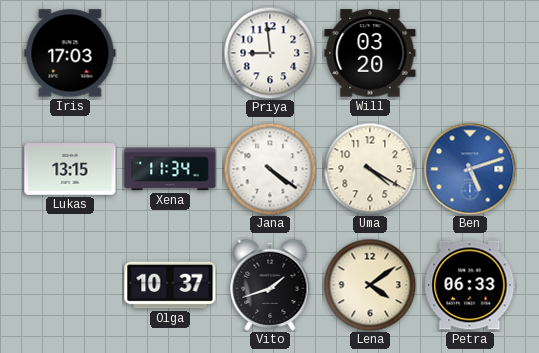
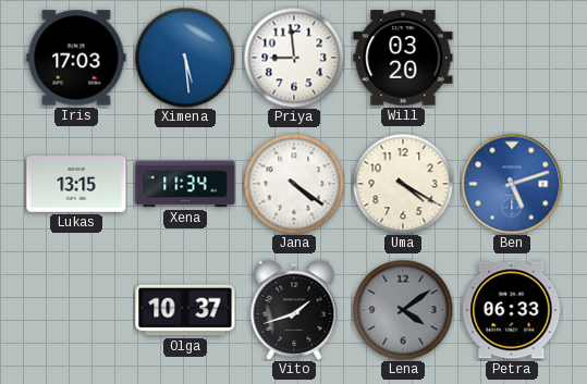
Ximena: none -> 5:29 (185, 58)
Lena dial: cream -> grey (403, 310)
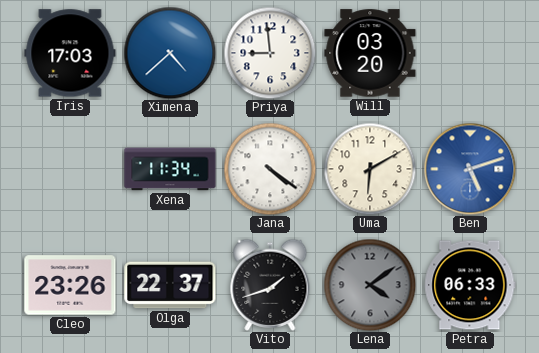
Ximena: 5:29 -> 4:38 (170, 53)
Lukas: 13:15 -> none (76, 184)
Uma: 4:20 -> 6:10 (370, 169)
Cleo: none -> 23:26 (70, 285)
Olga: 10:37 -> 22:37 (170, 285)
